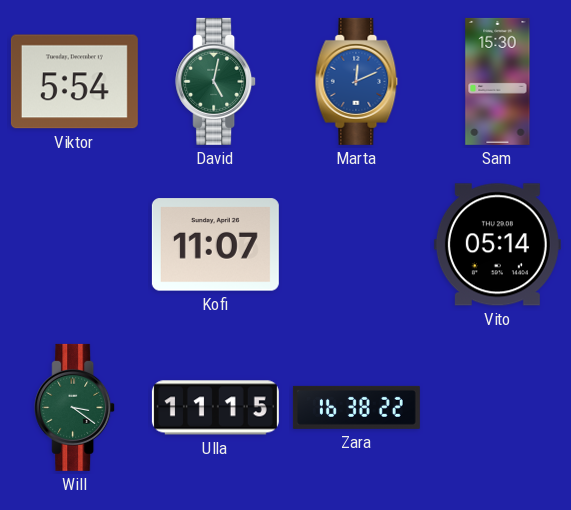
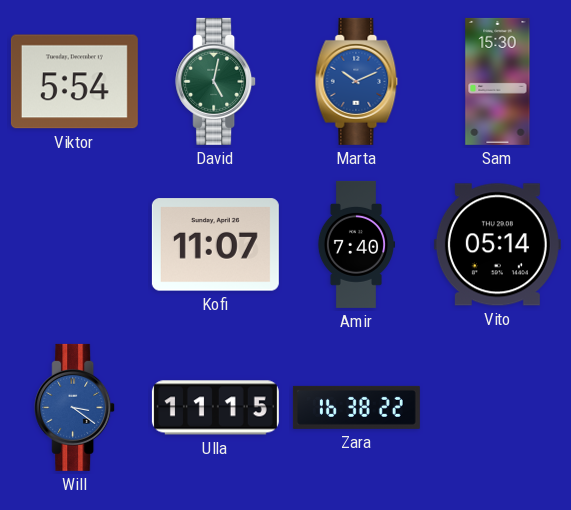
Marta: 12:11 -> 10:11 (357, 81)
Amir: none -> 7:40 (355, 244)
Will dial: green -> blue (75, 407)
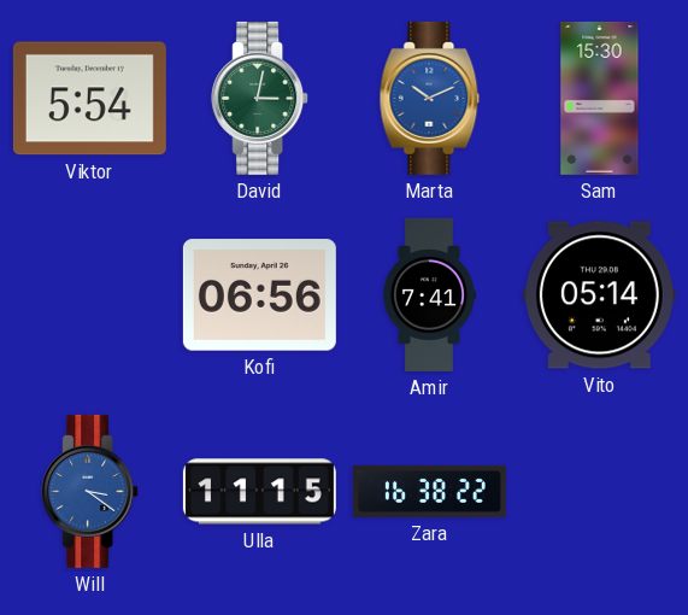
David: 5:02 -> 3:02 (260, 98)
Kofi: 11:07 -> 06:56 (259, 295)
Amir: 7:40 -> 7:41 (428, 294)
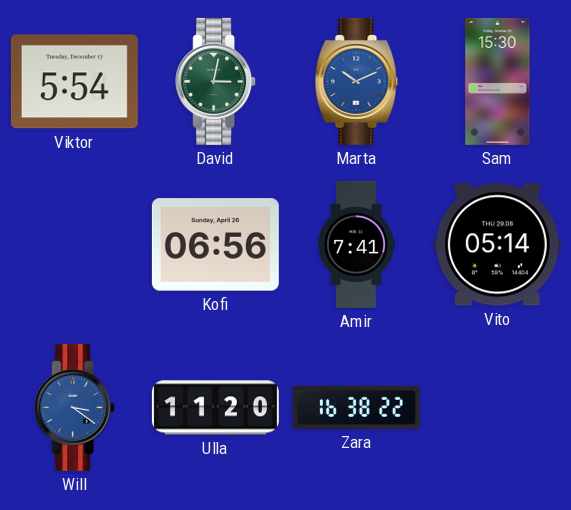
Ulla: 11:15 -> 11:20 (215, 408)
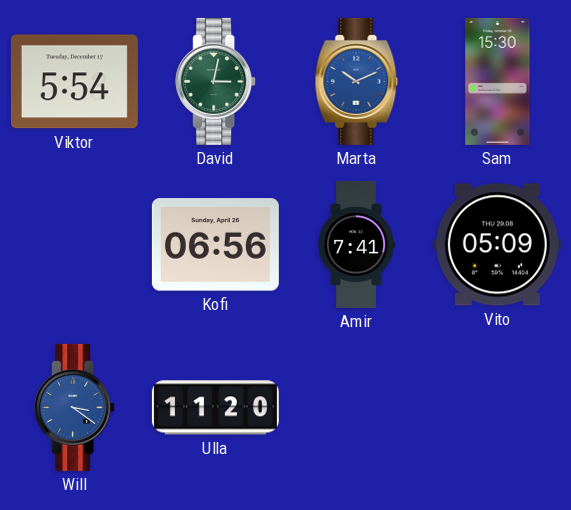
Vito: 05:14 -> 05:09 (497, 245)
Zara: 16:38 -> none (356, 407)
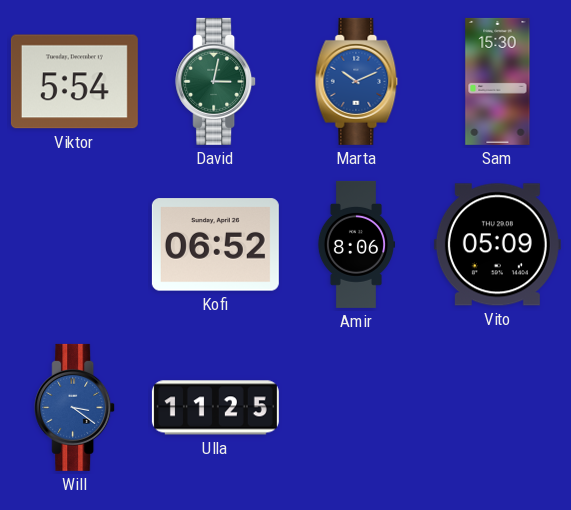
Kofi: 06:56 -> 06:52 (215, 245)
Amir: 7:41 -> 8:06 (355, 244)
Ulla: 11:20 -> 11:25 (215, 408)
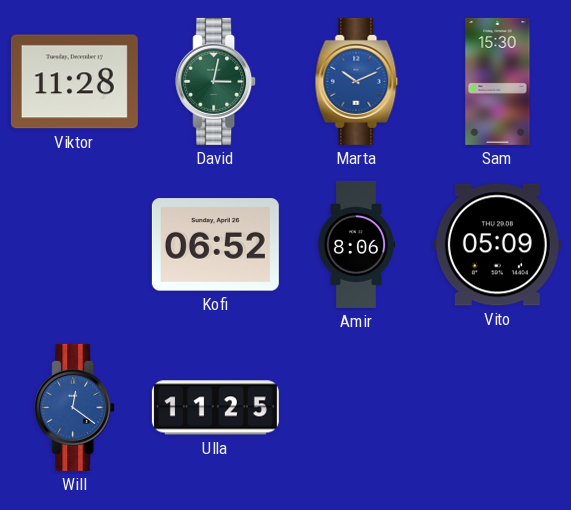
Viktor: 5:54 -> 11:28 (74, 82)
Will: 3:21 -> 12:21 (75, 407)
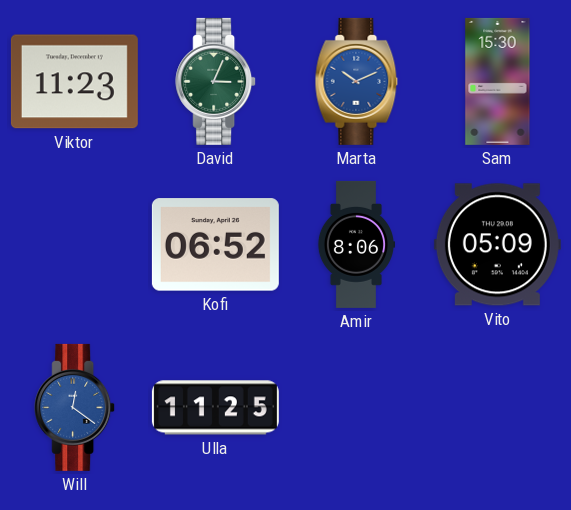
Viktor: 11:28 -> 11:23 (74, 82)
David: 3:02 -> 3:04 (216, 81)
